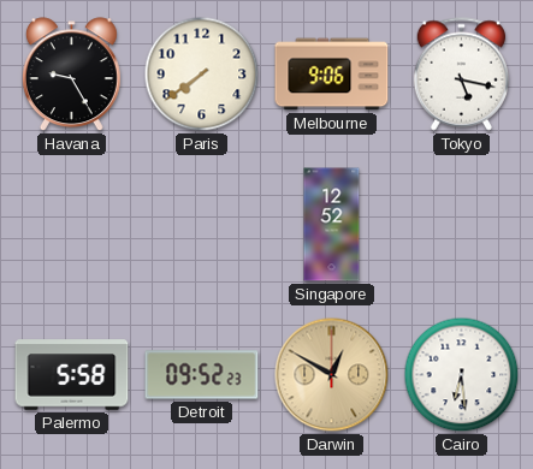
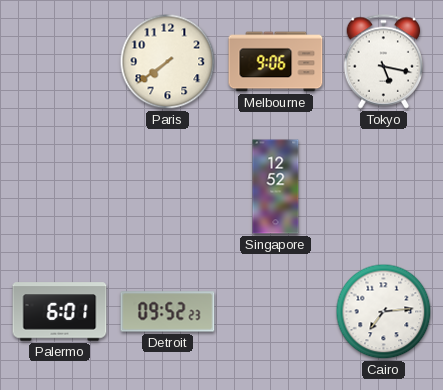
Havana: 9:25 -> none (71, 75)
Palermo: 5:58 -> 6:01 (60, 312)
Darwin: 12:50 -> none (332, 375)
Cairo: 6:29 -> 7:14 (384, 312)
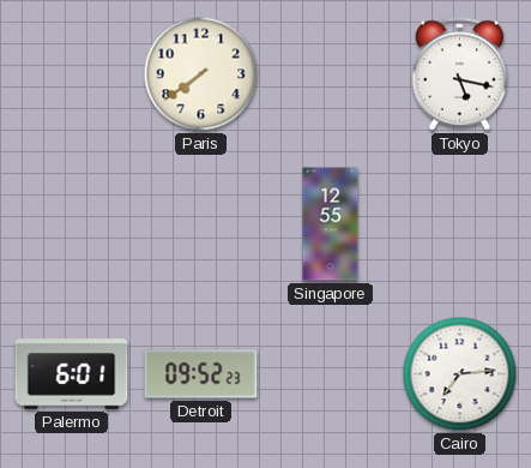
Melbourne: 9:06 -> none (276, 62)
Singapore: 12:52 -> 12:55 (331, 224)
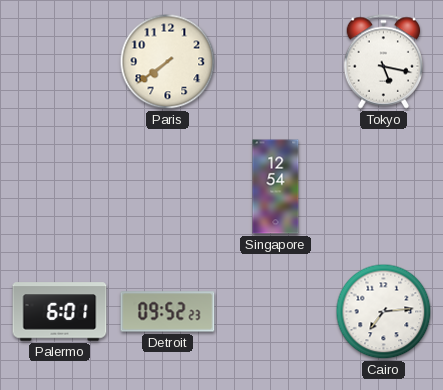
Singapore: 12:55 -> 12:54 (276, 187)
